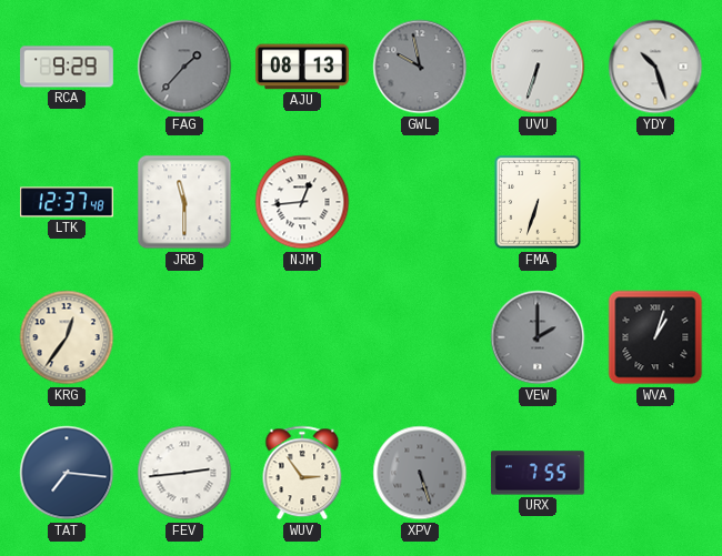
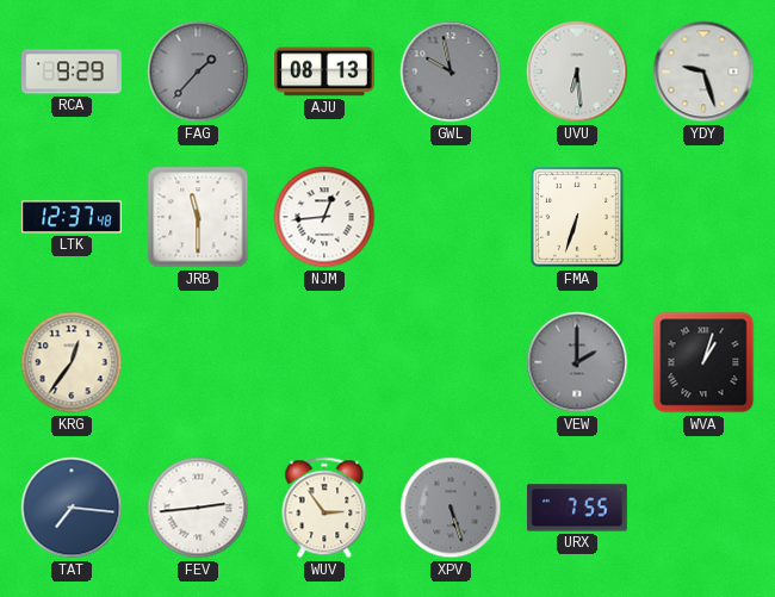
UVU: 6:33 -> 6:29 (577, 71)
YDY: 10:27 -> 9:27 (703, 71)
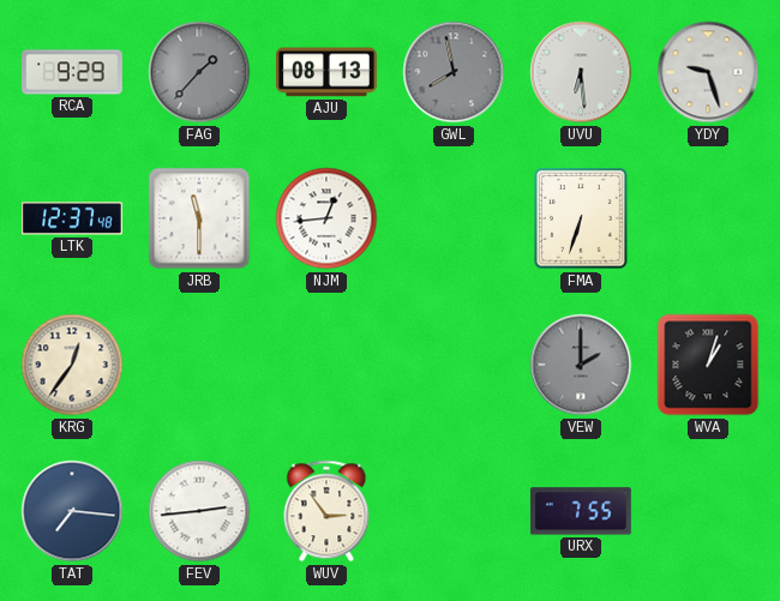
GWL: 9:58 -> 7:58 (454, 72)
XPV: 5:27 -> none (451, 508)
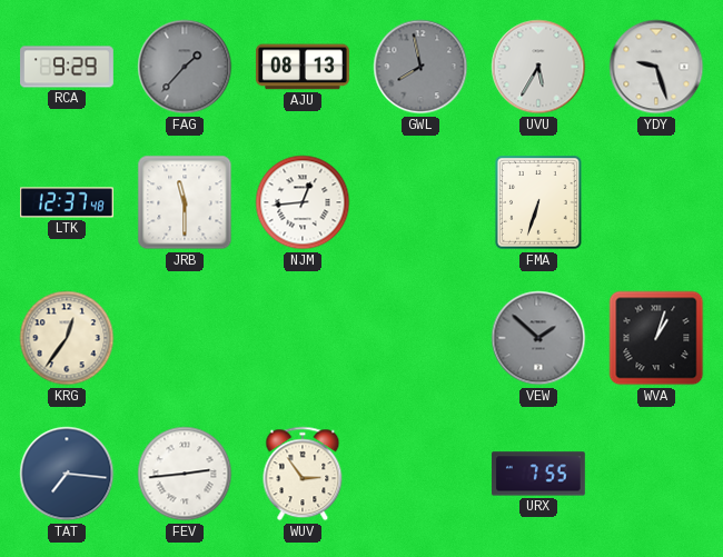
UVU: 6:29 -> 5:35 (538, 67)
VEW: 2:00 -> 1:52 (538, 338)
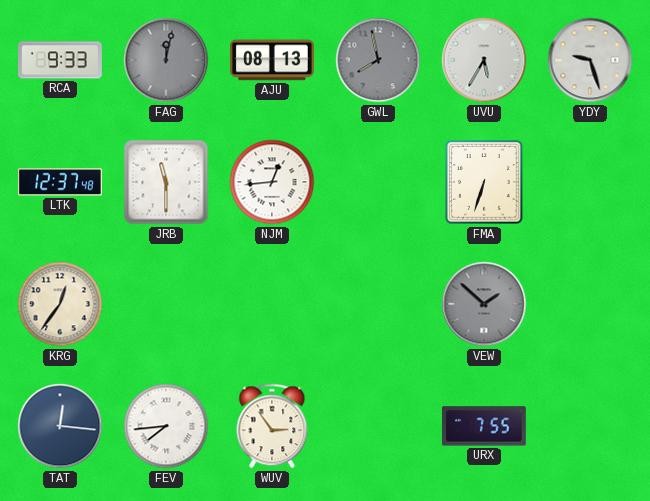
RCA: 9:29 -> 9:33 (61, 60)
FAG: 1:37 -> 12:02 (166, 60)
WVA: 1:03 -> none (656, 338)
TAT: 7:16 -> 12:16 (60, 426)
FEV: 2:44 -> 7:44 (166, 426)
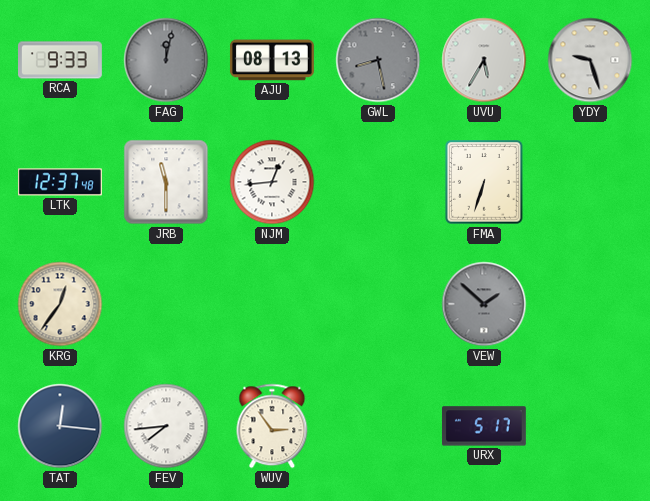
GWL: 7:58 -> 8:28 (378, 60)
URX: 7:55 -> 5:17 (484, 426)
